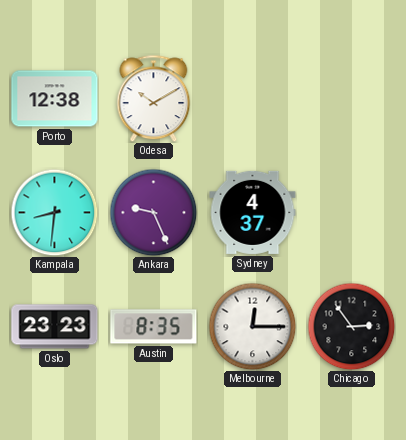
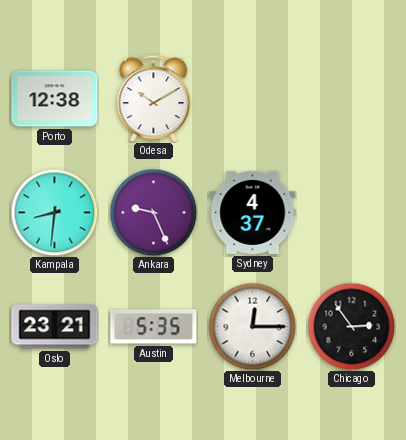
Oslo: 23:23 -> 23:21 (55, 327)
Austin: 8:35 -> 5:35 (154, 327)
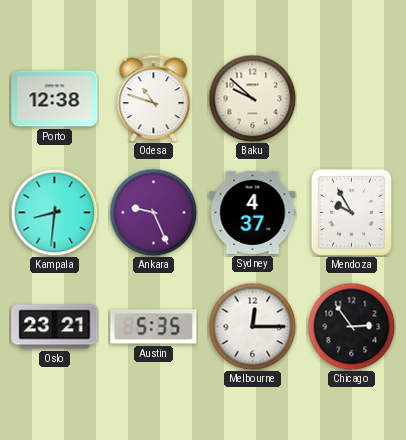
Odesa: 10:10 -> 10:48 (154, 98)
Baku: none -> 9:52 (252, 98)
Mendoza: none -> 9:55 (351, 212)
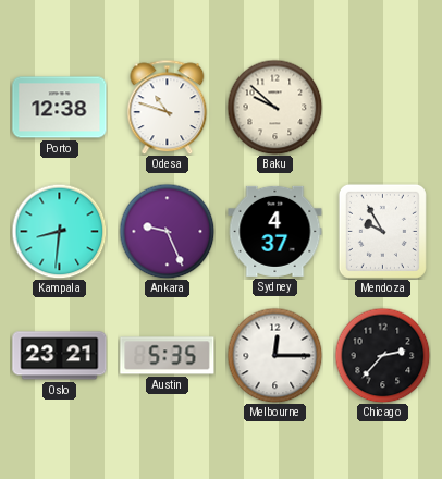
Chicago: 2:54 -> 2:37 (382, 355)
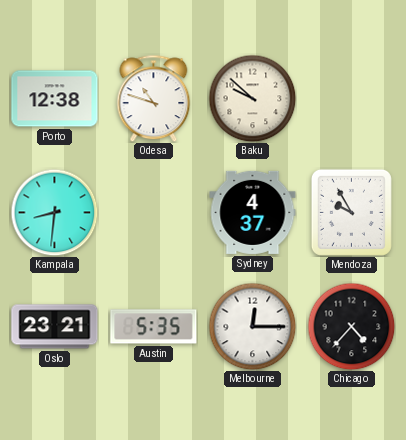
Ankara: 9:26 -> none (167, 231)
Chicago: 2:37 -> 4:37 (351, 326)
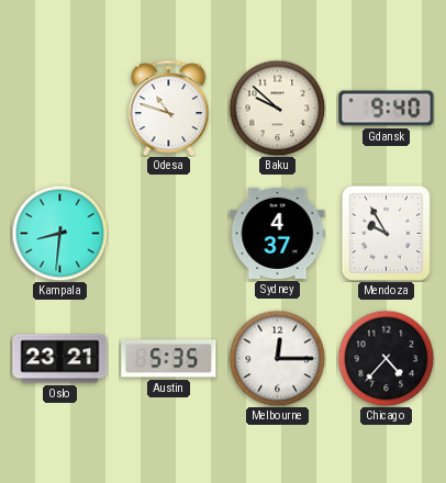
Porto: 12:38 -> none (55, 99)
Gdansk: none -> 9:40 (387, 109)
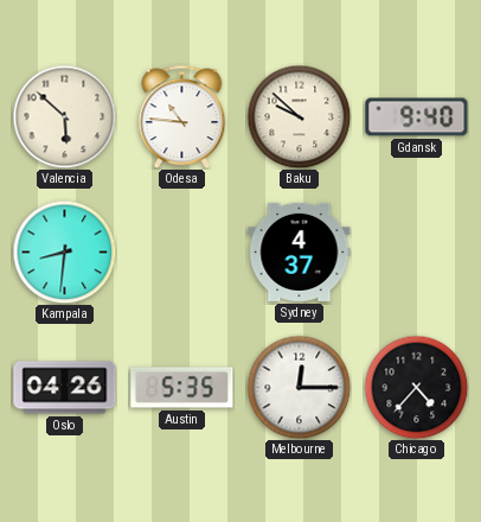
Valencia: none -> 5:52 (64, 116)
Odesa: 10:48 -> 10:46 (182, 116)
Mendoza: 9:55 -> none (386, 233)
Oslo: 23:21 -> 04:26 (65, 388)
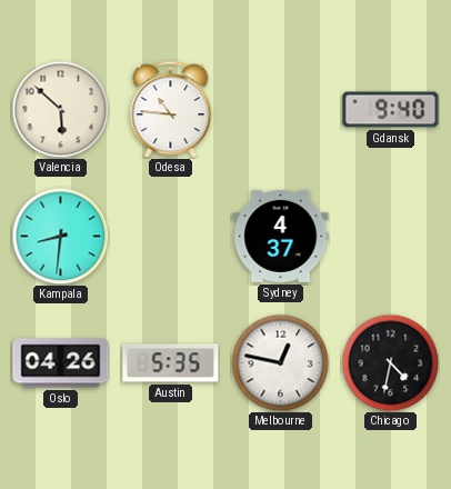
Baku: 9:52 -> none (299, 116)
Melbourne: 12:15 -> 12:47 (280, 362)
Chicago: 4:37 -> 4:32 (390, 362)
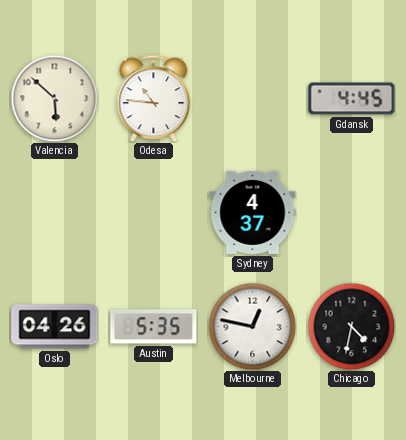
Gdansk: 9:40 -> 4:45 (352, 99)
Kampala: 8:31 -> none (60, 236)
